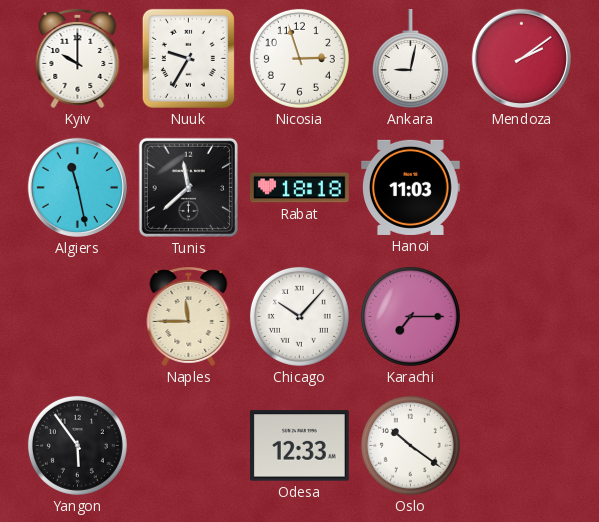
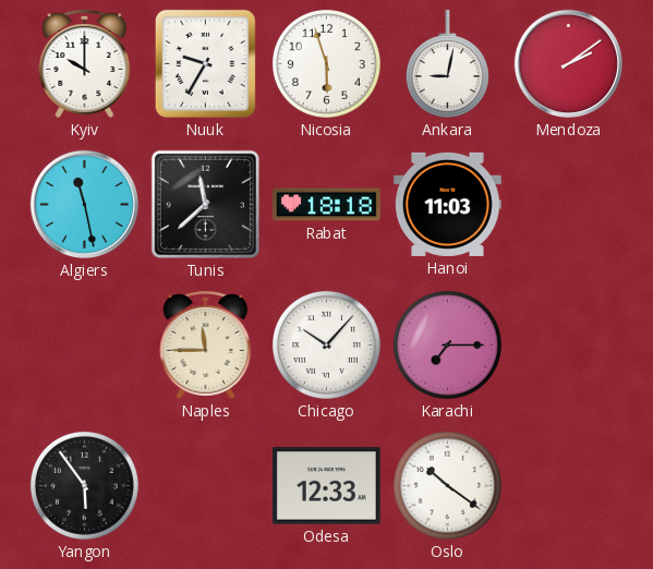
Nicosia: 2:57 -> 5:57 (326, 63)
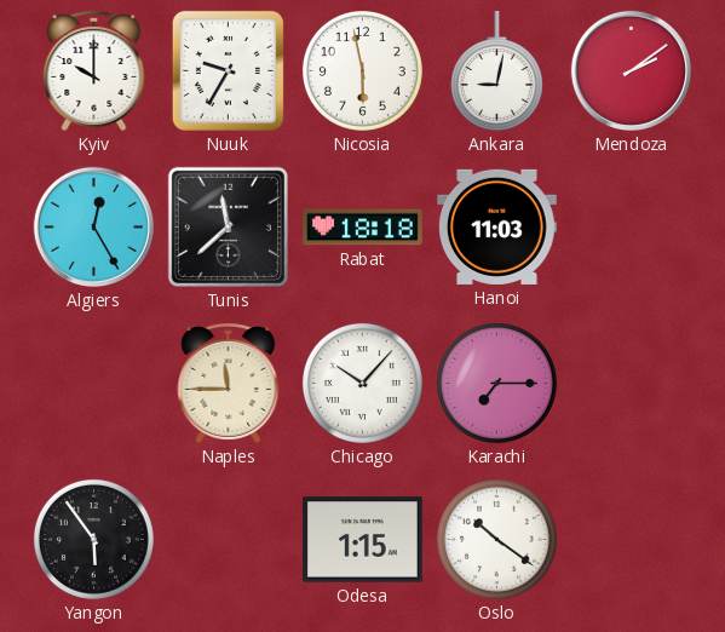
Nicosia: 5:57 -> 5:58 (362, 70)
Algiers: 11:28 -> 12:25 (93, 226)
Odesa: 12:33 -> 1:15 (363, 540)
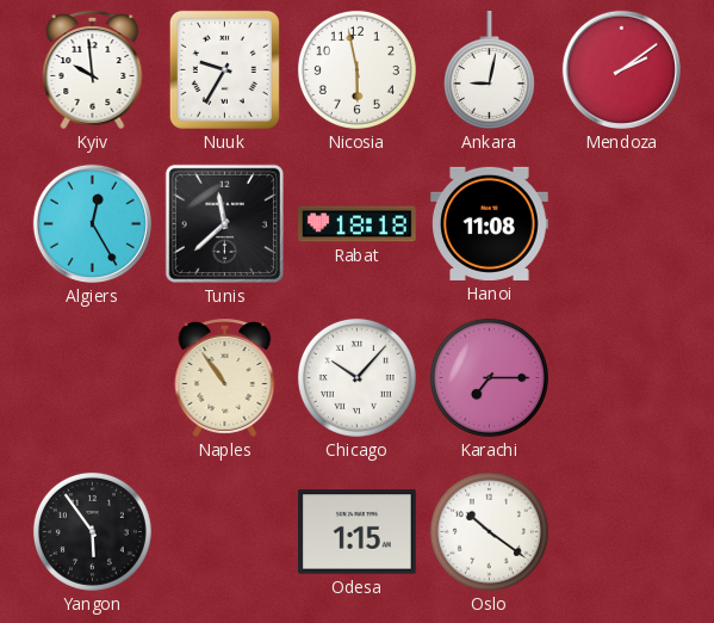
Kyiv: 10:00 -> 9:59 (93, 70)
Hanoi: 11:03 -> 11:08 (490, 223)
Naples: 11:45 -> 10:54 (225, 378)
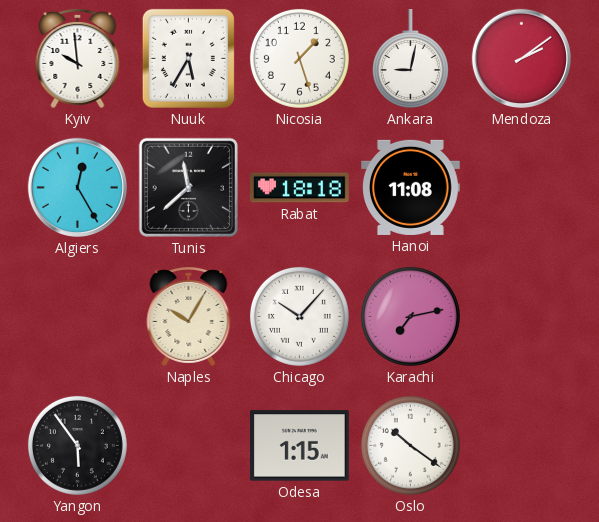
Nuuk: 9:35 -> 5:35 (188, 58)
Nicosia: 5:58 -> 1:27 (299, 58)
Naples: 10:54 -> 10:05 (189, 317)
Karachi: 7:15 -> 7:13 (410, 316)
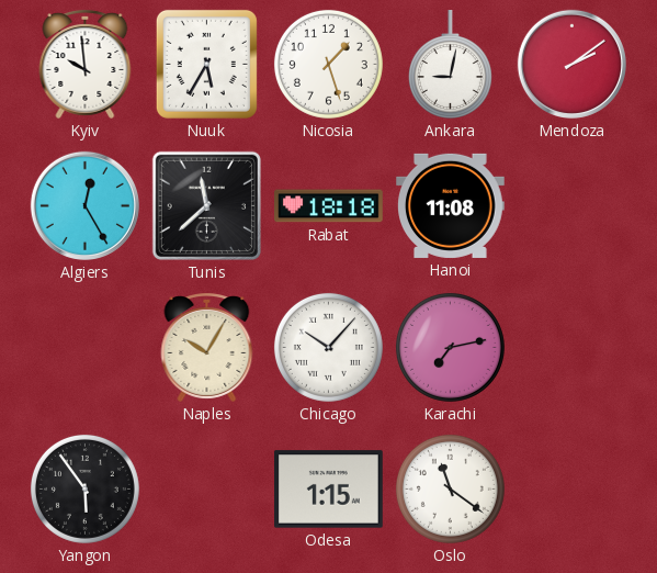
Oslo: 10:21 -> 11:21 (450, 488)
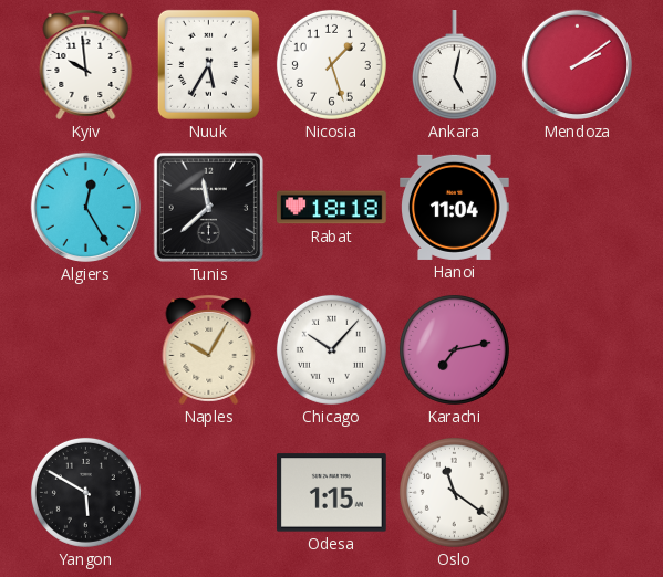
Ankara: 9:02 -> 5:02 (454, 65)
Hanoi: 11:08 -> 11:04 (455, 207)
Yangon: 5:54 -> 5:50 (85, 492)
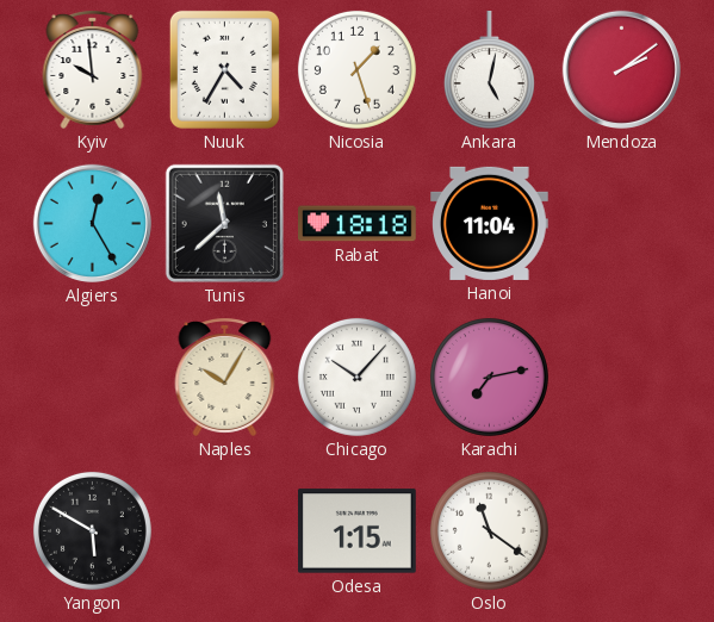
Nuuk: 5:35 -> 4:35 (224, 69)
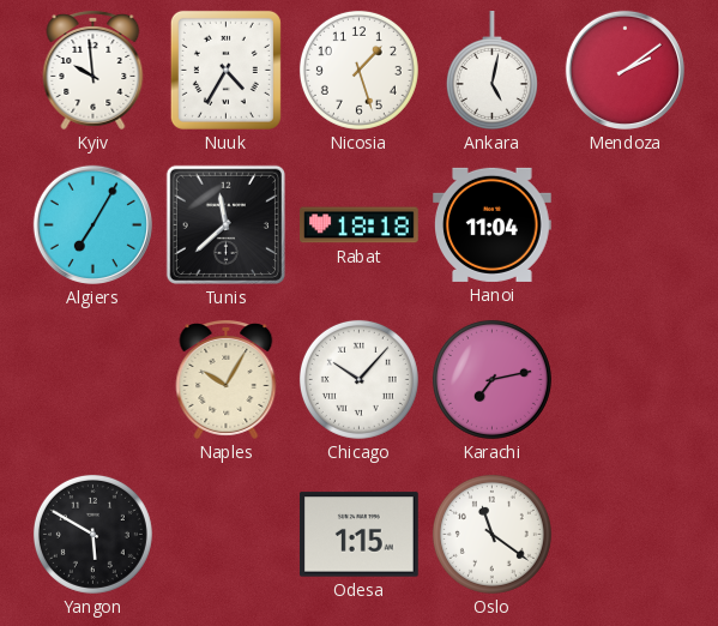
Algiers: 12:25 -> 7:05 (92, 224)
